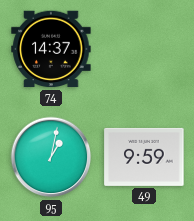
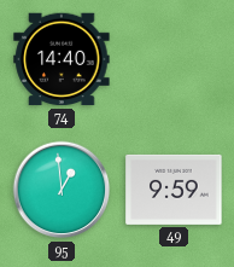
74: 14:37 -> 14:40 (62, 59)
95: 1:02 -> 12:59 (62, 190)
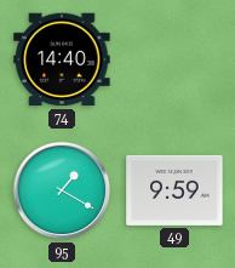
95: 12:59 -> 1:20 (62, 190)
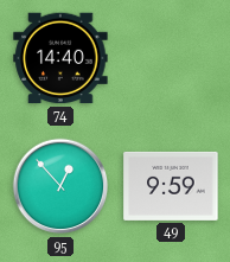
95: 1:20 -> 12:53 (60, 186)
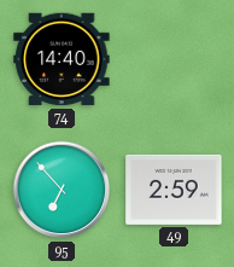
95: 12:53 -> 6:53 (62, 190)
49: 9:59 -> 2:59 (174, 190)
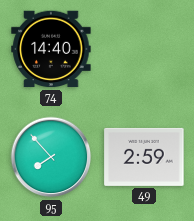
95: 6:53 -> 7:53 (51, 157)
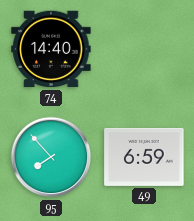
49: 2:59 -> 6:59 (144, 157)
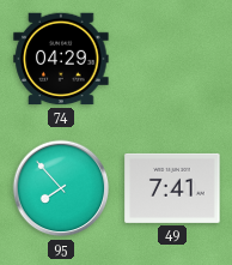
74: 14:40 -> 04:29 (61, 59)
49: 6:59 -> 7:41 (172, 188)
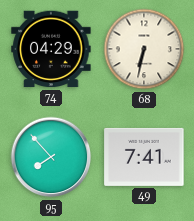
68: none -> 6:32 (144, 49)
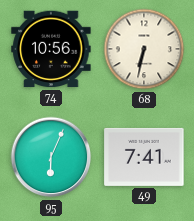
74: 04:29 -> 10:56 (51, 49)
95: 7:53 -> 6:04 (51, 157)
